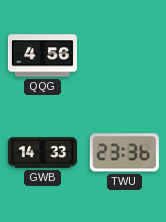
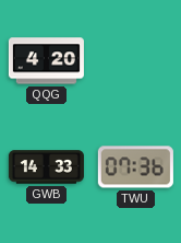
QQG: 4:56 -> 4:20 (46, 61)
TWU: 23:36 -> 07:36 (135, 167)
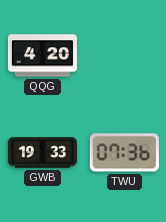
GWB: 14:33 -> 19:33 (42, 153)
